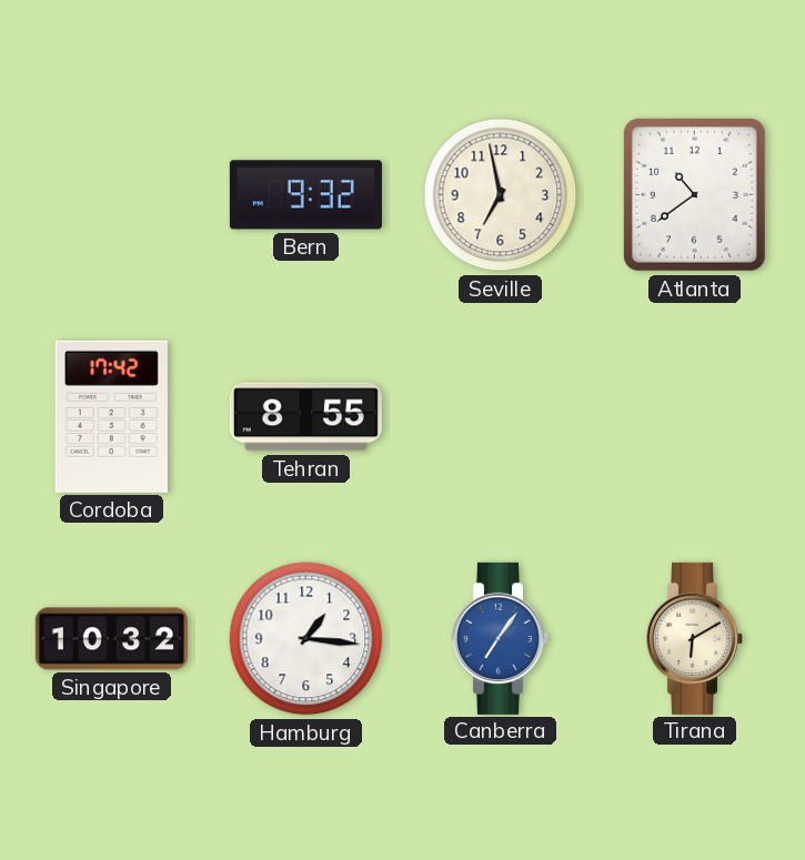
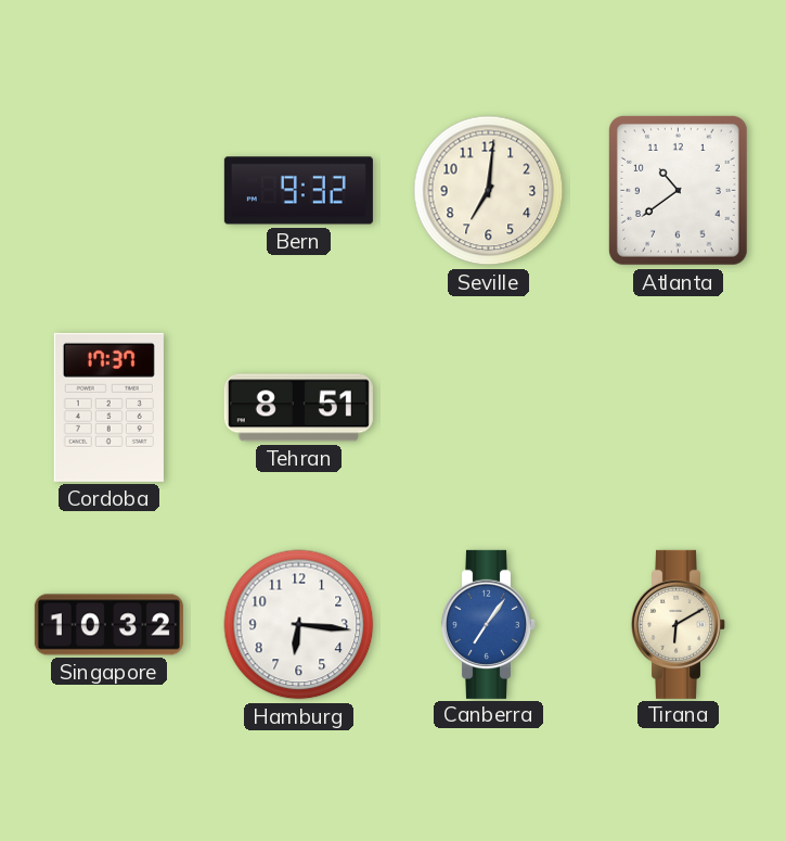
Seville: 6:58 -> 7:01 (489, 191)
Cordoba: 17:42 -> 17:37 (108, 407)
Tehran: 8:55 -> 8:51 (298, 408)
Hamburg: 1:16 -> 6:16 (299, 625)
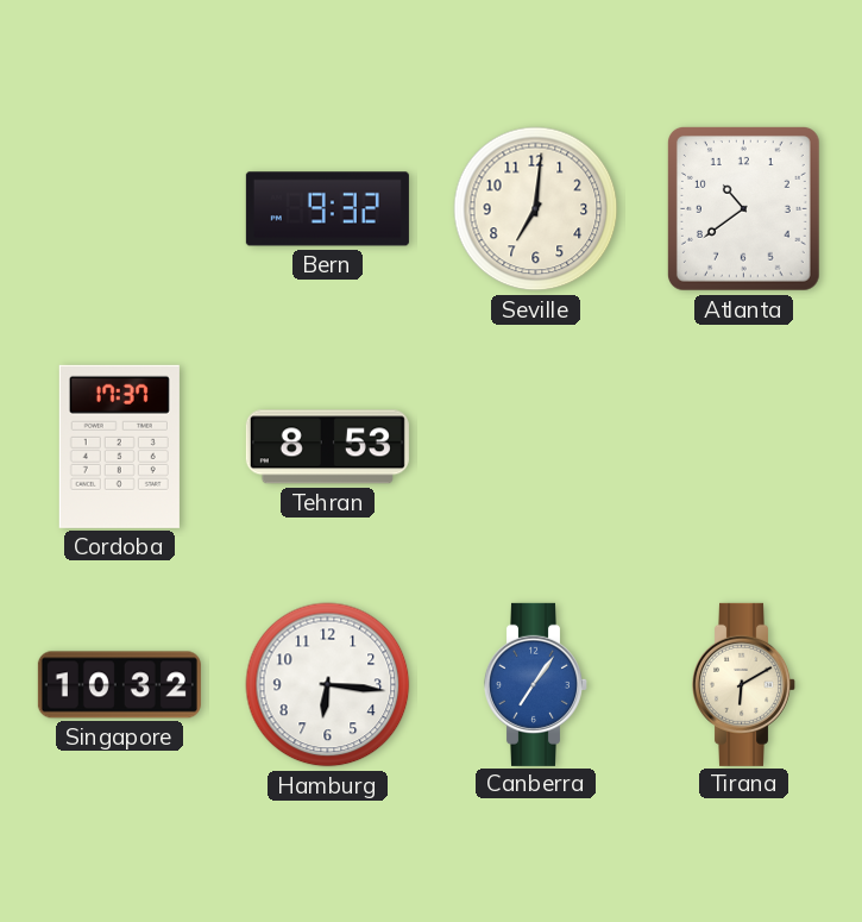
Tehran: 8:51 -> 8:53 (327, 447)
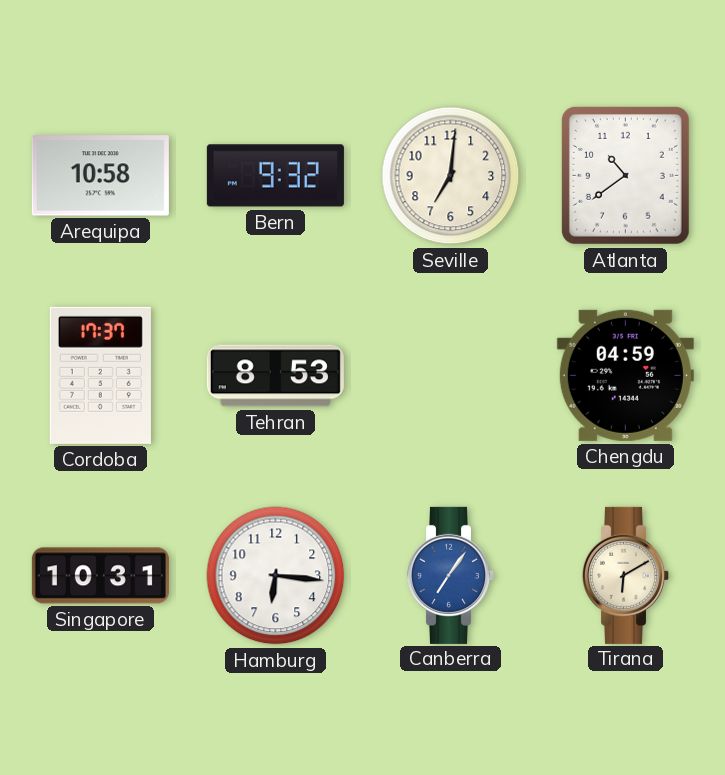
Arequipa: none -> 10:58 (100, 176)
Chengdu: none -> 04:59 (625, 375)
Singapore: 10:32 -> 10:31 (100, 576)
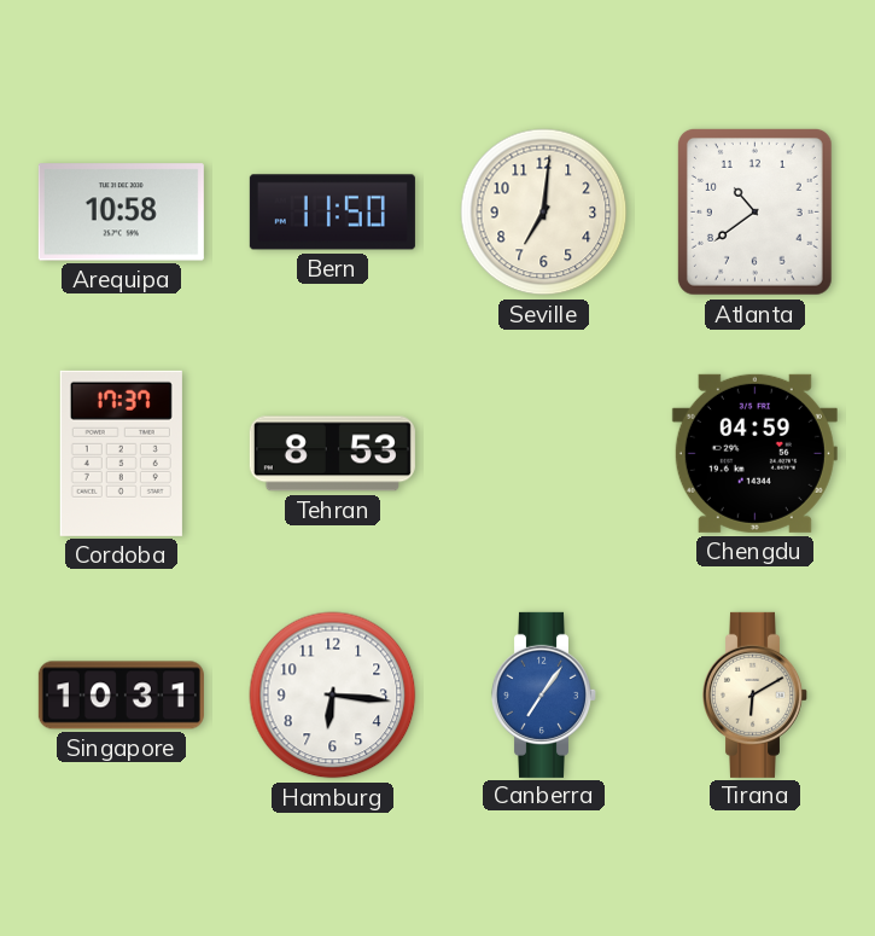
Bern: 9:32 -> 11:50 (332, 213)
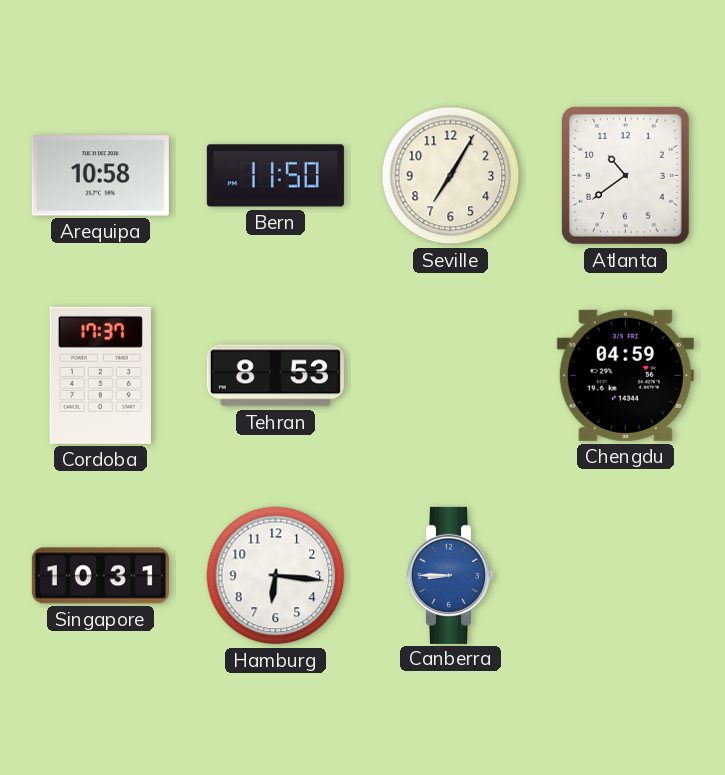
Seville: 7:01 -> 7:05 (451, 176)
Canberra: 7:06 -> 8:45 (450, 575)
Tirana: 6:10 -> none (754, 694)
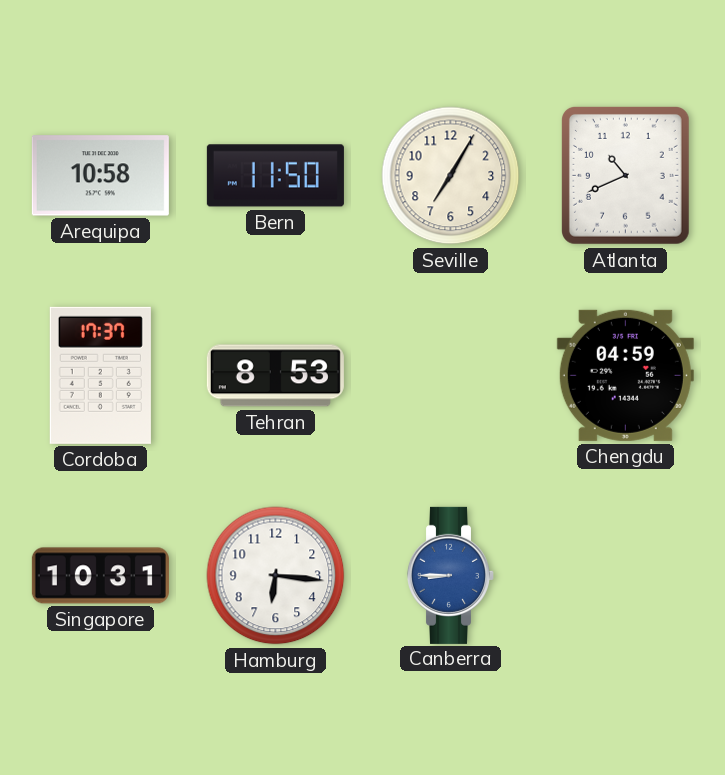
Atlanta: 10:39 -> 10:41 (625, 175)
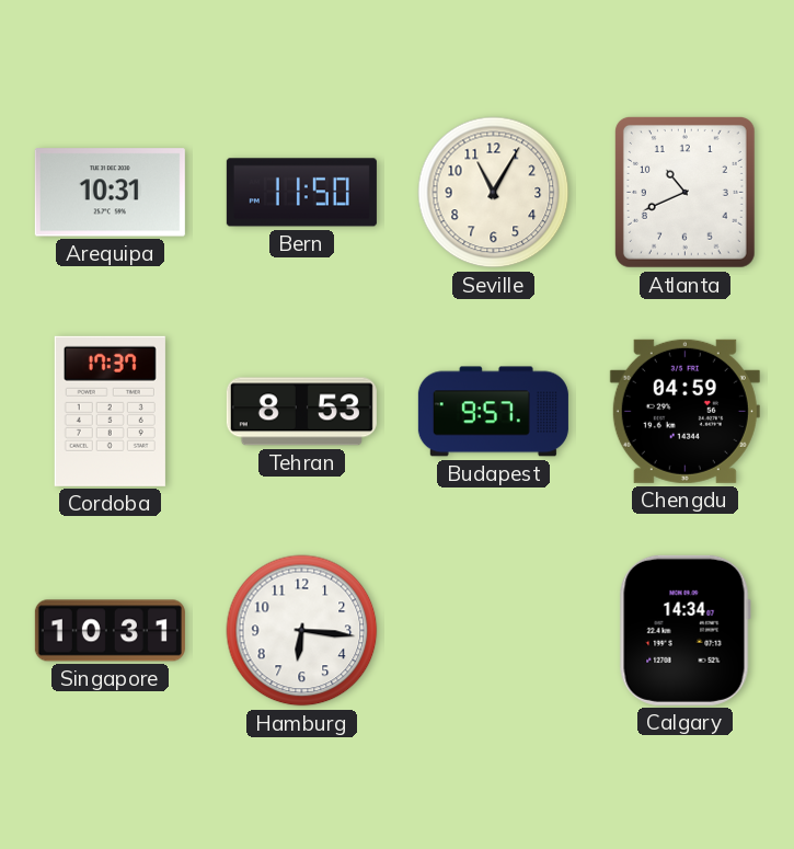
Arequipa: 10:58 -> 10:31 (110, 193)
Seville: 7:05 -> 11:05 (494, 193)
Budapest: none -> 9:57 (493, 412)
Canberra: 8:45 -> none (450, 575)
Calgary: none -> 14:34 (684, 630)
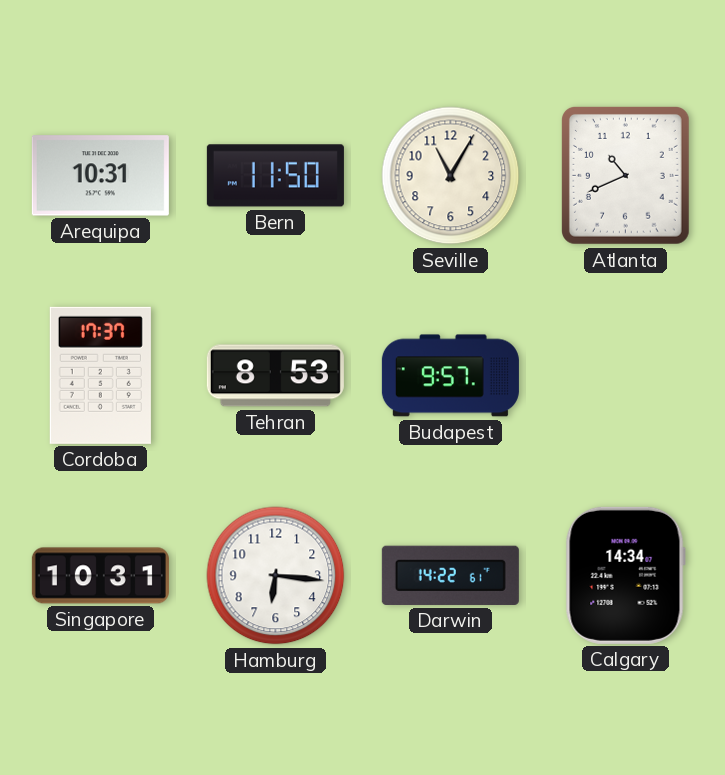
Chengdu: 04:59 -> none (684, 411)
Darwin: none -> 14:22 (450, 575)
